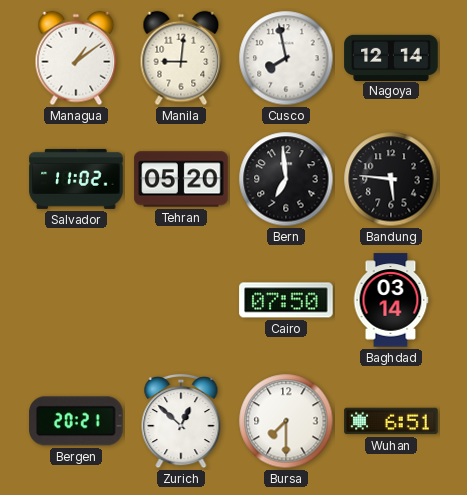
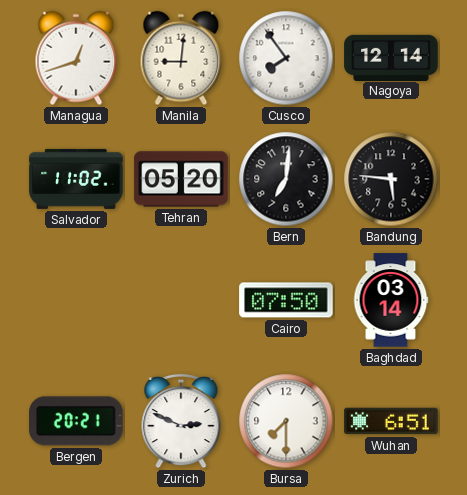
Managua: 1:09 -> 12:42 (76, 58)
Cusco: 7:58 -> 7:54 (286, 58)
Bern: 6:59 -> 7:01 (286, 179)
Zurich: 12:52 -> 2:49 (181, 421)
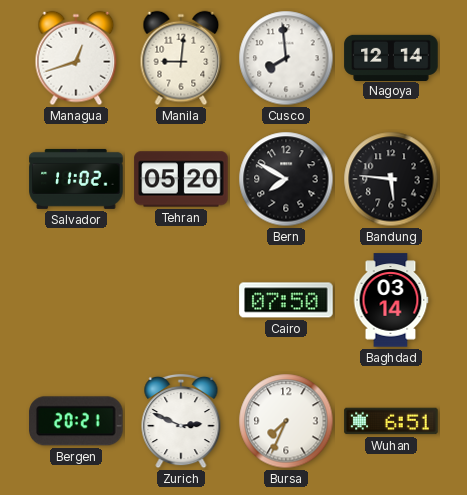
Cusco: 7:54 -> 7:59 (286, 58)
Bern: 7:01 -> 7:50 (286, 179)
Bursa: 7:30 -> 7:34 (286, 421)
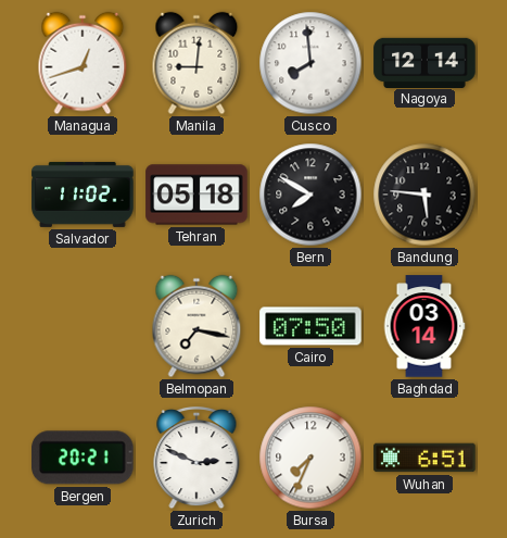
Tehran: 05:20 -> 05:18 (197, 195)
Belmopan: none -> 7:17 (197, 326)
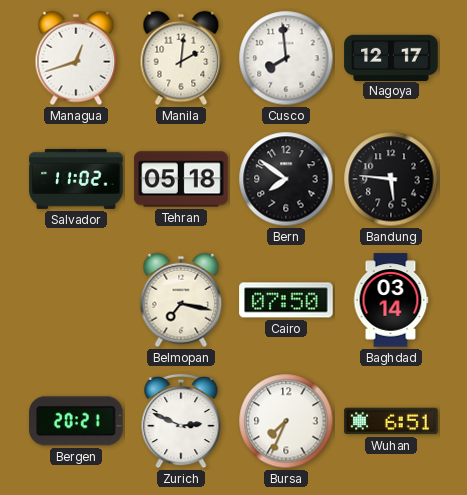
Manila: 9:01 -> 2:01 (181, 58)
Nagoya: 12:14 -> 12:17 (391, 57)
Bern: 7:50 -> 7:51 (286, 179)
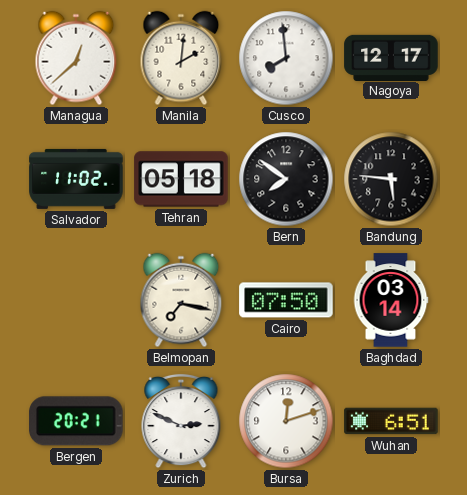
Managua: 12:42 -> 12:38 (76, 58)
Bursa: 7:34 -> 12:12 (286, 421)
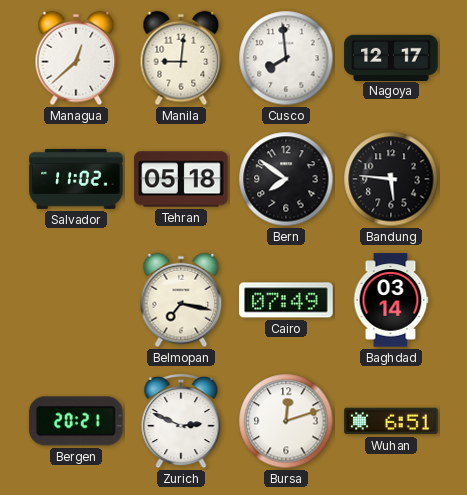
Manila: 2:01 -> 9:01 (181, 58)
Cairo: 07:50 -> 07:49 (286, 300)
